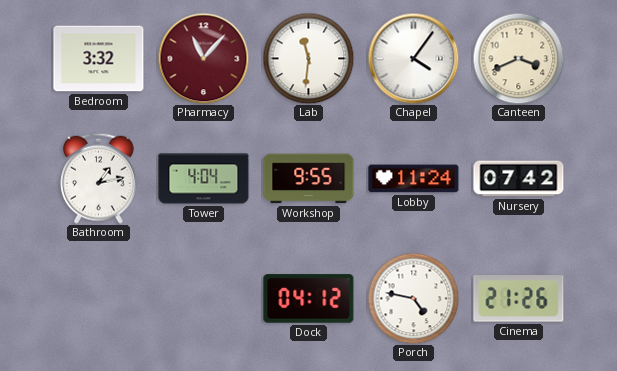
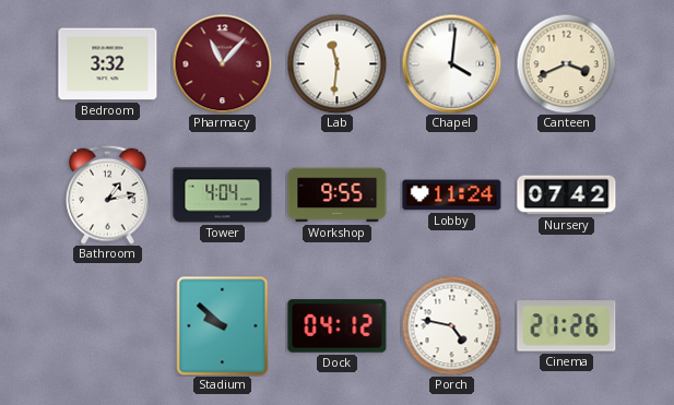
Chapel: 4:06 -> 4:01 (451, 63)
Stadium: none -> 9:52 (223, 326)
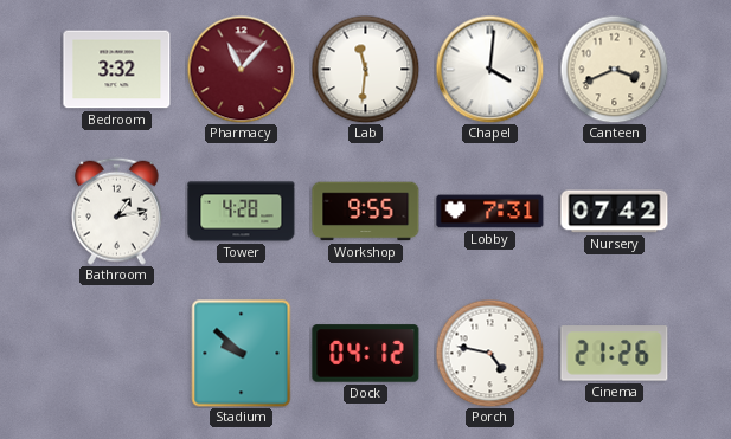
Tower: 4:04 -> 4:28 (242, 212)
Lobby: 11:24 -> 7:31 (490, 212)
